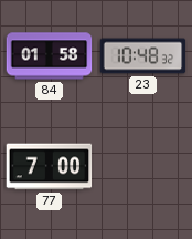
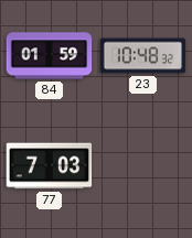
84: 01:58 -> 01:59 (50, 56)
77: 7:00 -> 7:03 (50, 166)
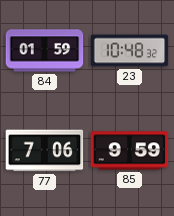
77: 7:03 -> 7:06 (45, 151)
85: none -> 9:59 (130, 151)
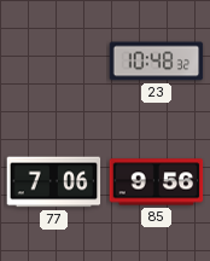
84: 01:59 -> none (45, 51)
85: 9:59 -> 9:56 (157, 182)
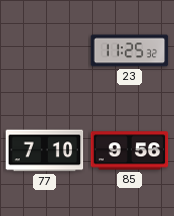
23: 10:48 -> 11:25 (130, 51)
77: 7:06 -> 7:10 (45, 151)
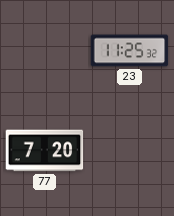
77: 7:10 -> 7:20 (45, 151)
85: 9:56 -> none (130, 151)
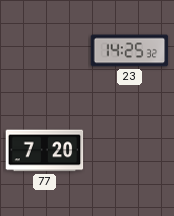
23: 11:25 -> 14:25 (130, 51)
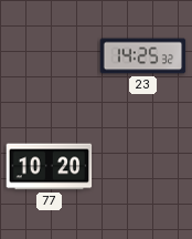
77: 7:20 -> 10:20 (50, 167)
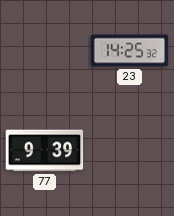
77: 10:20 -> 9:39 (45, 151)
